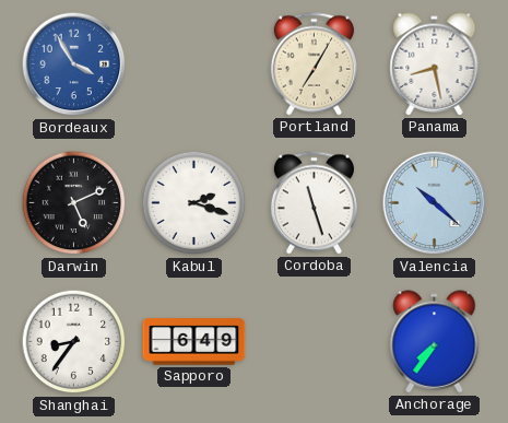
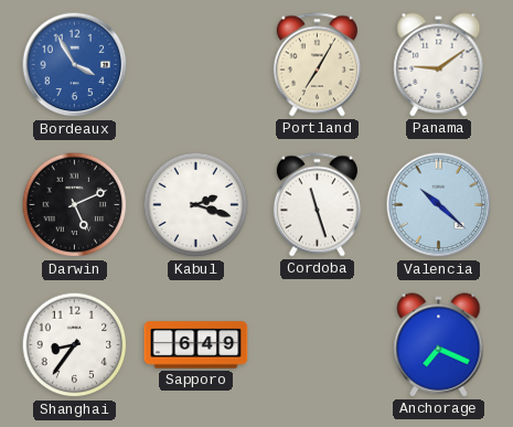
Panama: 8:28 -> 9:09 (439, 65)
Anchorage: 7:36 -> 7:19 (439, 345)
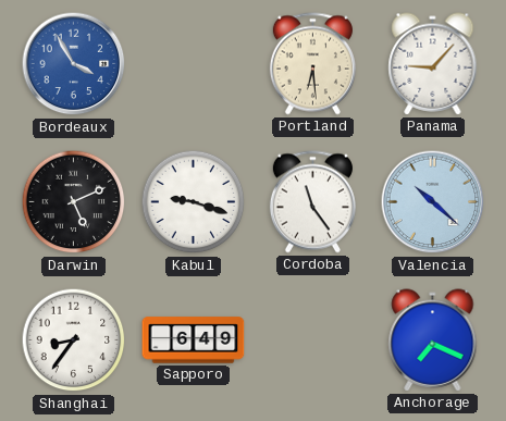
Portland: 7:05 -> 6:29 (312, 64)
Panama: 9:09 -> 9:07 (433, 64)
Kabul: 2:18 -> 9:18 (194, 202)
Cordoba: 11:27 -> 11:24 (312, 202)
